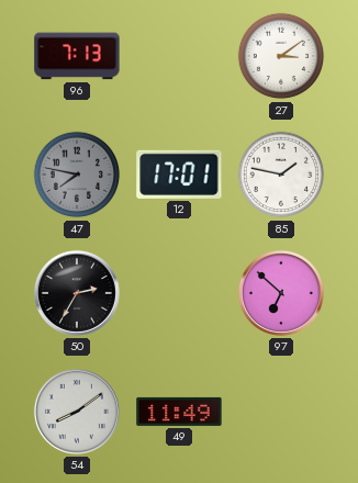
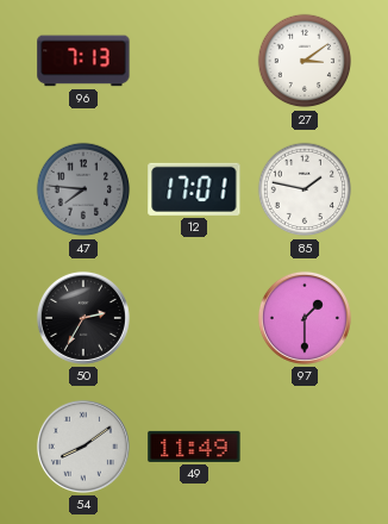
47: 7:47 -> 7:46 (83, 189)
97: 6:52 -> 1:30 (305, 318)
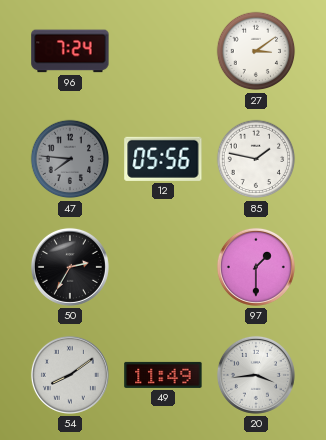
96: 7:13 -> 7:24 (70, 51)
12: 17:01 -> 05:56 (163, 159)
20: none -> 3:44 (256, 375)
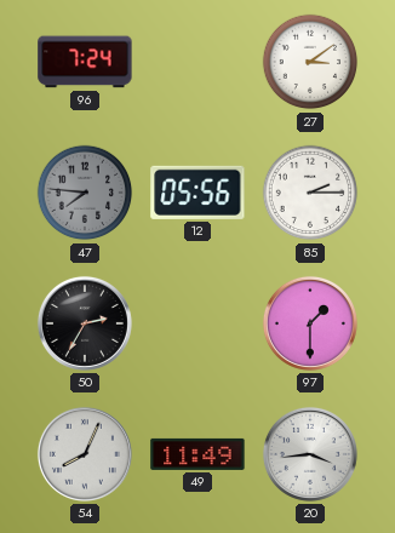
85: 1:47 -> 2:15 (310, 193)
54: 8:09 -> 8:04 (85, 454)
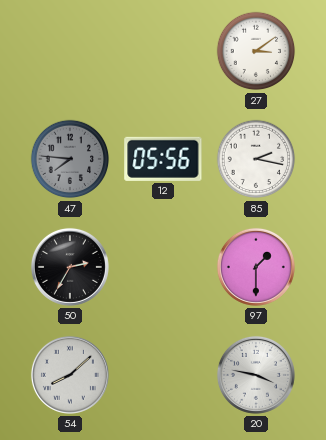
96: 7:24 -> none (85, 62)
85: 2:15 -> 2:17 (256, 159)
54: 8:04 -> 8:08 (70, 375)
49: 11:49 -> none (198, 454)
20: 3:44 -> 3:47 (256, 375)
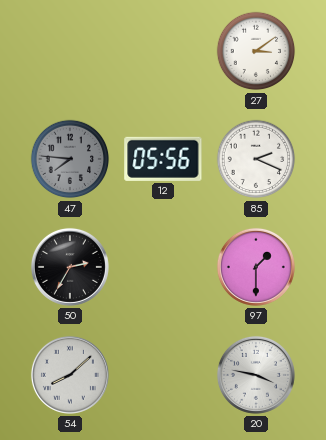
85: 2:17 -> 2:19 (256, 159)
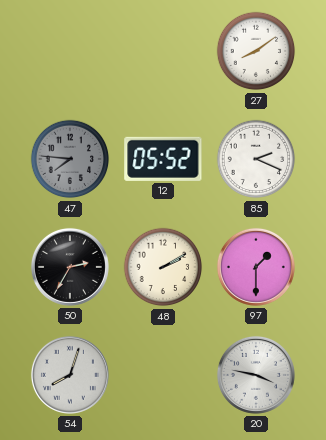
27: 3:09 -> 8:09 (256, 51)
12: 05:56 -> 05:52 (163, 159)
48: none -> 2:10 (163, 267)
54: 8:08 -> 8:03 (70, 375)
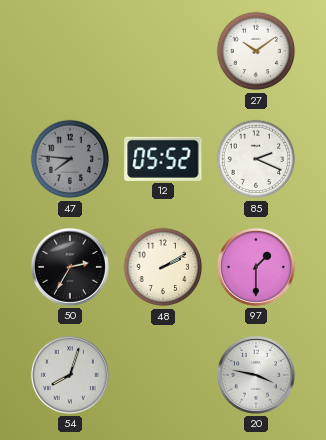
27: 8:09 -> 10:09 (256, 51)
